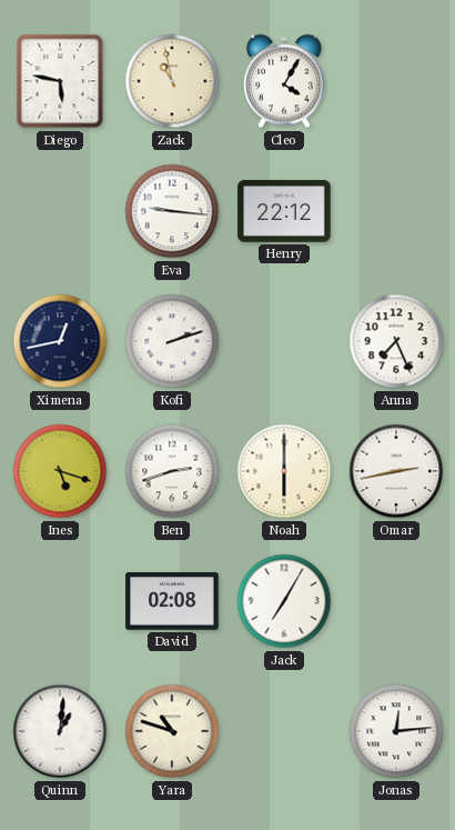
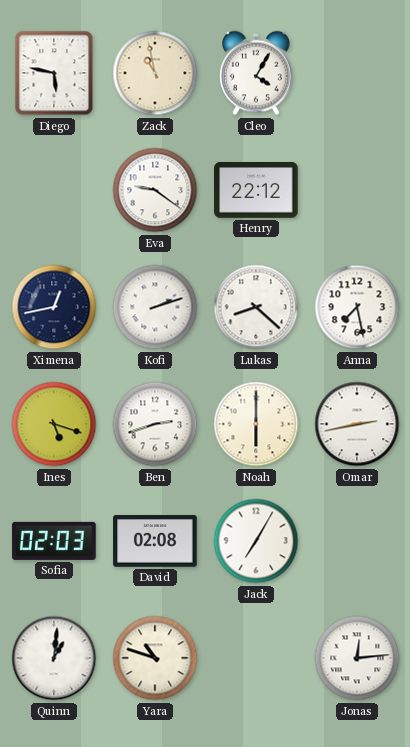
Eva: 9:16 -> 9:21 (155, 190)
Lukas: none -> 8:22 (256, 307)
Anna: 7:26 -> 7:28 (357, 307)
Sofia: none -> 02:03 (54, 541)
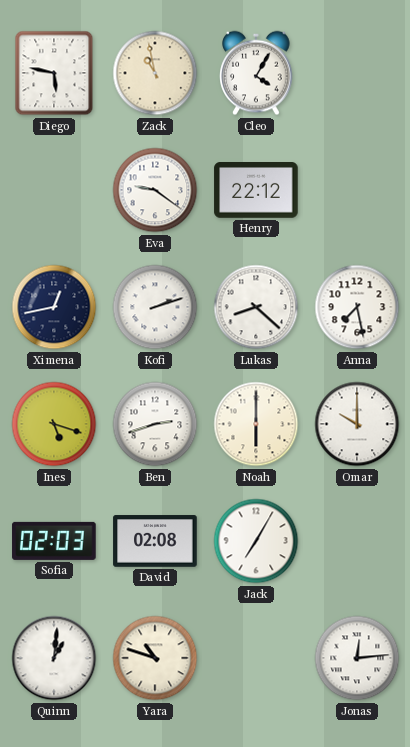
Omar: 2:43 -> 10:00 (357, 424)
